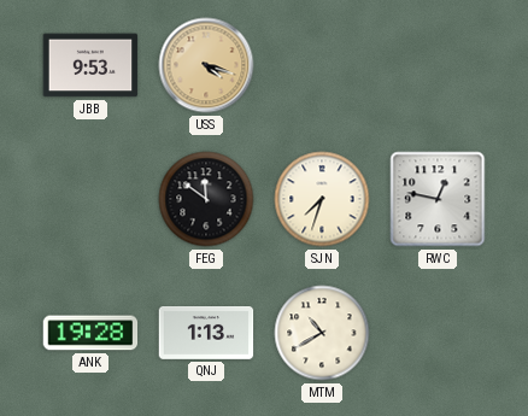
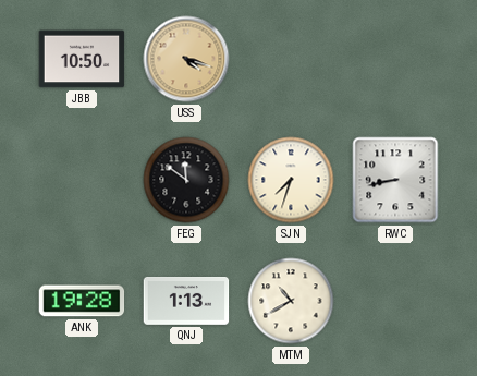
JBB: 9:53 -> 10:50 (82, 59)
RWC: 12:47 -> 8:43 (395, 180)
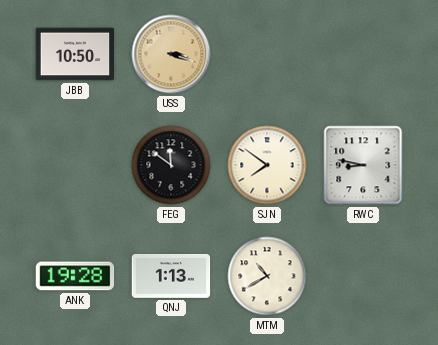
USS: 4:18 -> 3:18 (171, 54)
SJN: 7:33 -> 7:51 (267, 165)
RWC: 8:43 -> 8:47 (363, 165)
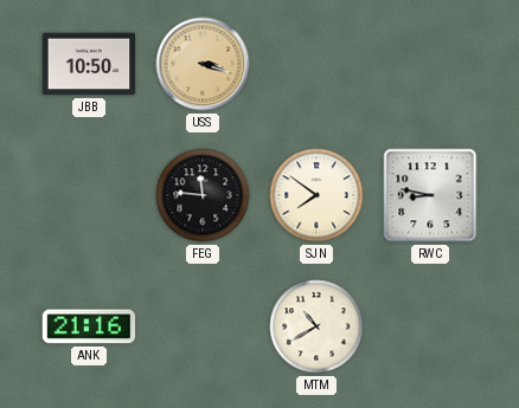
FEG: 11:51 -> 11:46 (203, 195)
ANK: 19:28 -> 21:16 (89, 326)
QNJ: 1:13 -> none (171, 276)
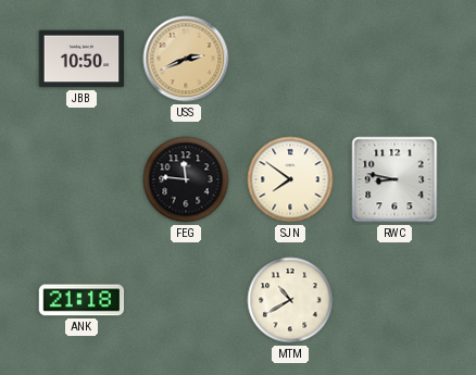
USS: 3:18 -> 2:41 (186, 59)
ANK: 21:16 -> 21:18 (82, 300)
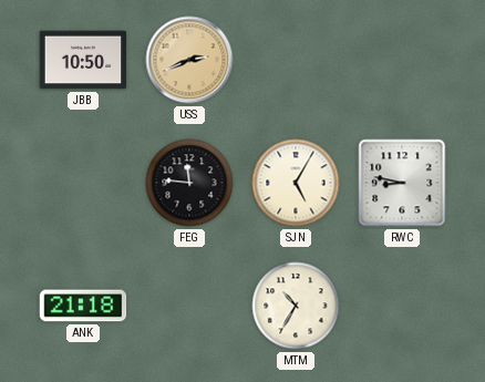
SJN: 7:51 -> 5:05 (296, 183)
MTM: 10:40 -> 10:35 (296, 306)
